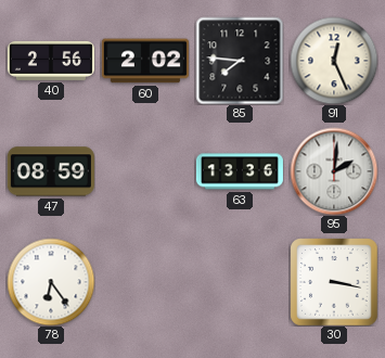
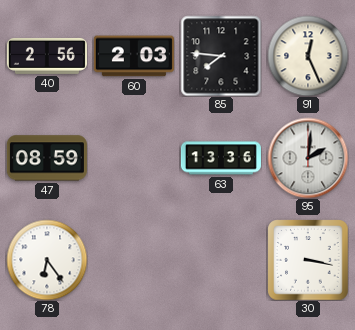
60: 2:02 -> 2:03 (134, 56)
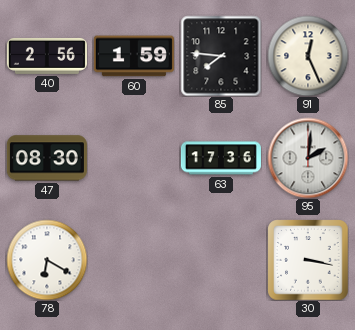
60: 2:03 -> 1:59 (134, 56)
47: 08:59 -> 08:30 (47, 158)
63: 13:36 -> 17:36 (221, 158)
78: 6:24 -> 6:20 (47, 260)
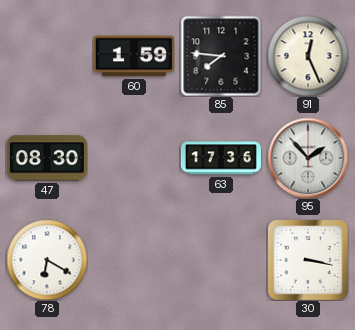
40: 2:56 -> none (47, 56)
95: 2:01 -> 1:53 (308, 158)
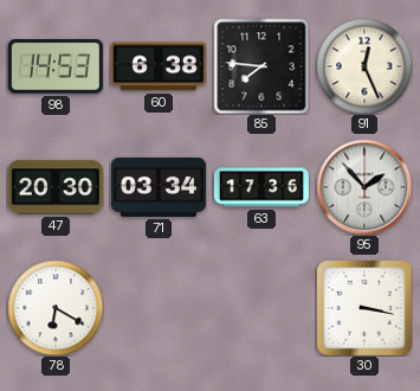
98: none -> 14:53 (56, 66)
60: 1:59 -> 6:38 (159, 66)
47: 08:30 -> 20:30 (56, 187)
71: none -> 03:34 (159, 187)
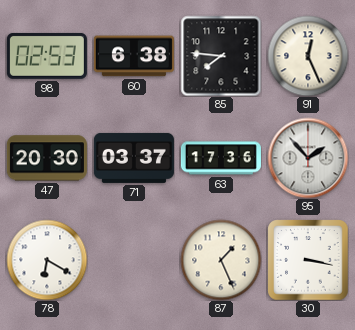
98: 14:53 -> 02:53 (47, 56)
71: 03:34 -> 03:37 (134, 158)
87: none -> 1:26 (221, 260)
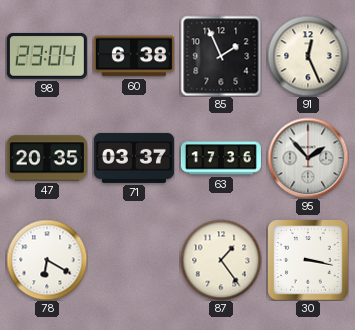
98: 02:53 -> 23:04 (47, 56)
85: 7:46 -> 1:56 (221, 56)
47: 20:30 -> 20:35 (47, 158)
87: 1:26 -> 1:24 (221, 260)
